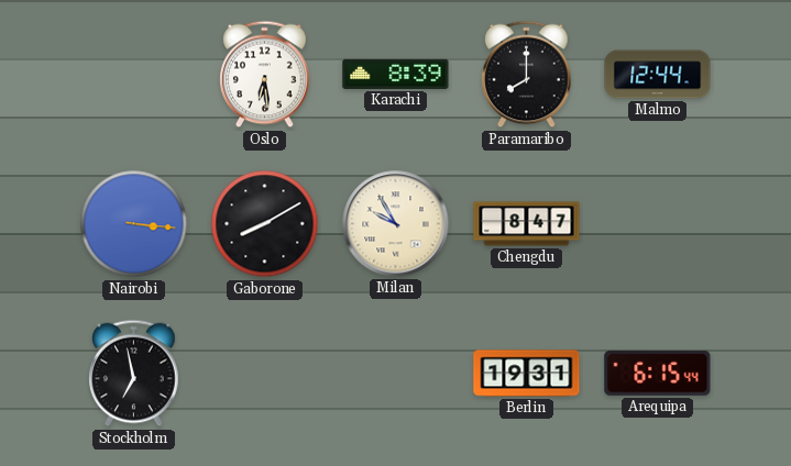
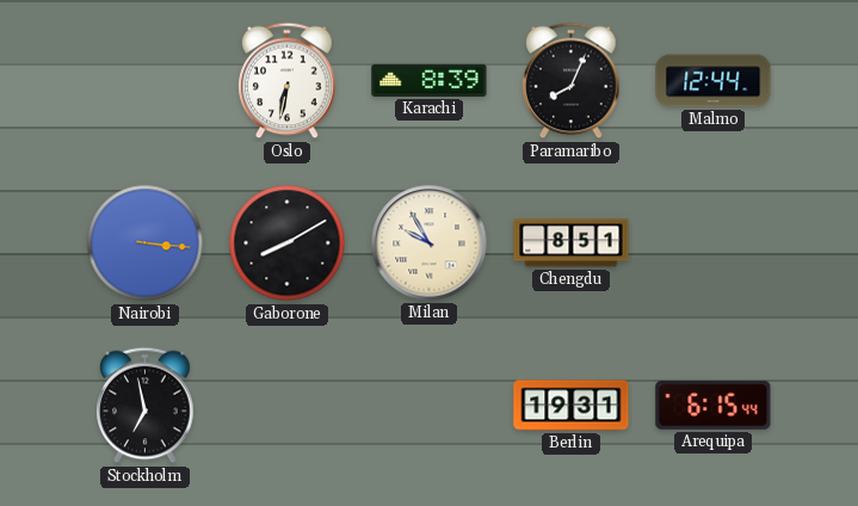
Oslo: 6:29 -> 6:32 (288, 81)
Paramaribo: 8:00 -> 8:04 (572, 81)
Chengdu: 8:47 -> 8:51 (572, 243)
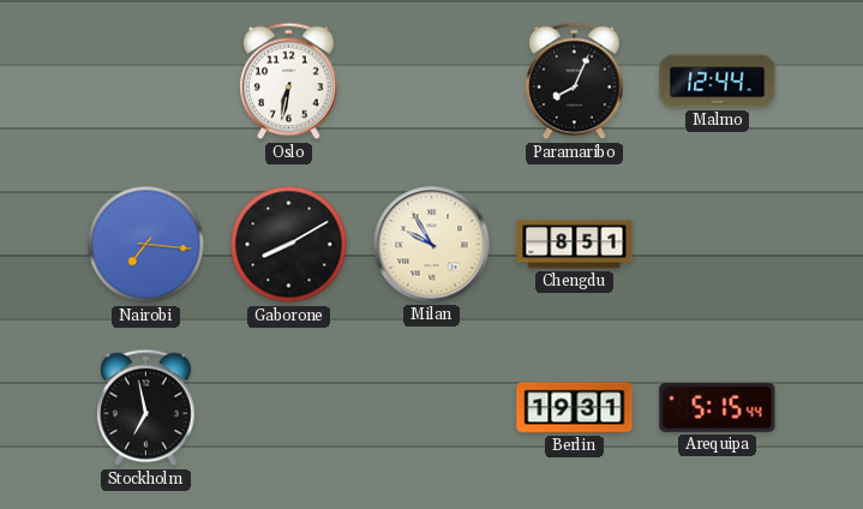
Karachi: 8:39 -> none (430, 80)
Nairobi: 3:16 -> 7:16 (146, 245)
Arequipa: 6:15 -> 5:15 (718, 407)
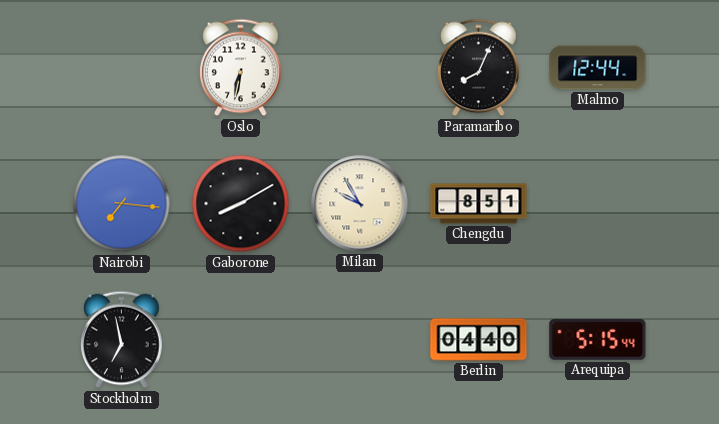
Berlin: 19:31 -> 04:40 (479, 340)
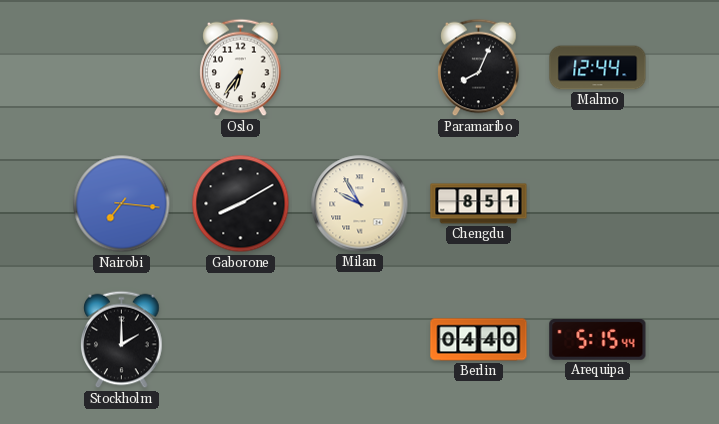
Oslo: 6:32 -> 6:36 (241, 68)
Stockholm: 6:58 -> 2:00 (122, 340)
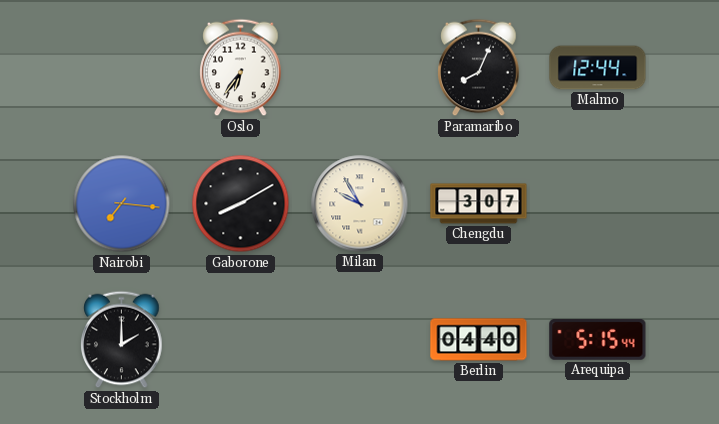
Chengdu: 8:51 -> 3:07 (479, 204)
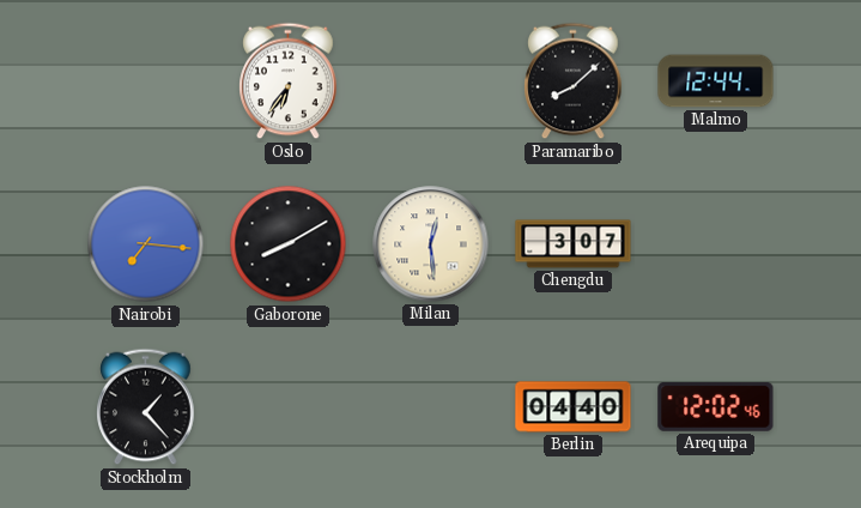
Paramaribo: 8:04 -> 8:08 (574, 81)
Milan: 9:55 -> 12:29 (431, 244)
Stockholm: 2:00 -> 1:23 (146, 407)
Arequipa: 5:15 -> 12:02 (716, 406)
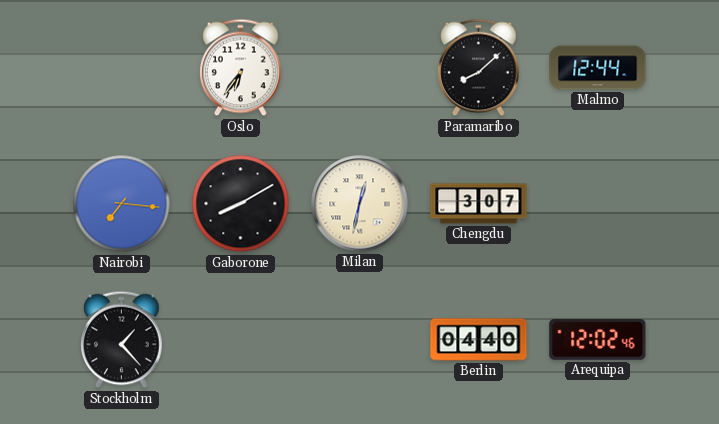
Milan: 12:29 -> 12:32 (360, 204)
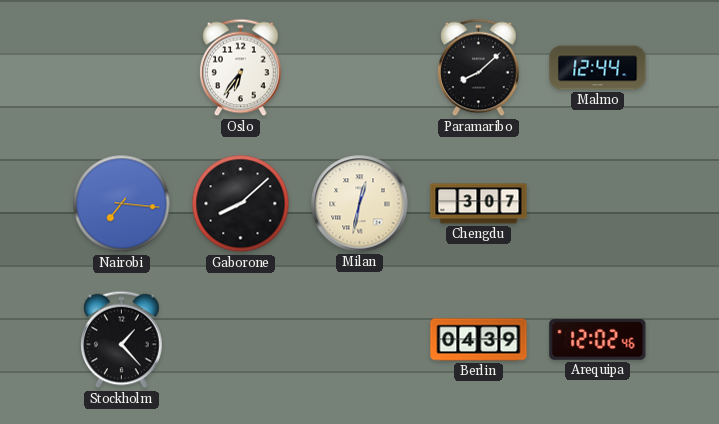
Gaborone: 8:10 -> 8:08 (241, 204)
Berlin: 04:40 -> 04:39 (479, 340)
